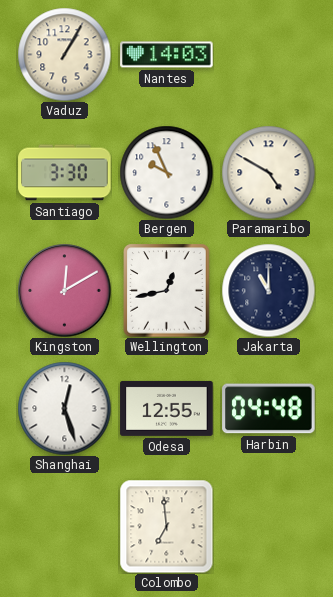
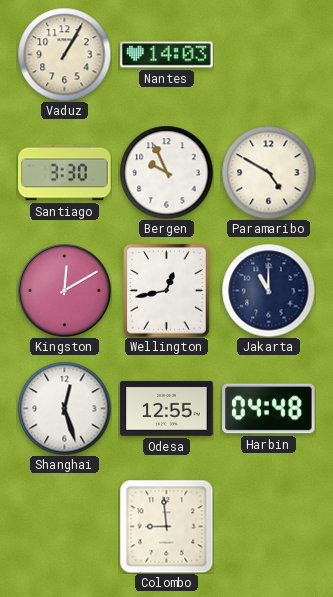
Colombo: 6:59 -> 8:59 (166, 526)
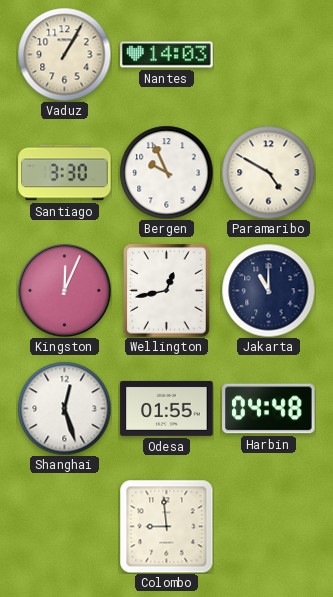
Kingston: 12:10 -> 12:04 (64, 290)
Odesa: 12:55 -> 01:55 (167, 408)
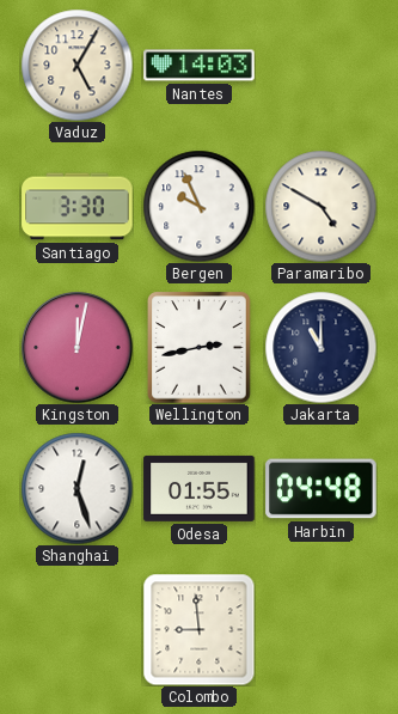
Vaduz: 1:05 -> 5:05 (76, 65)
Kingston: 12:04 -> 12:02 (76, 347)
Wellington: 12:43 -> 2:43 (200, 348)
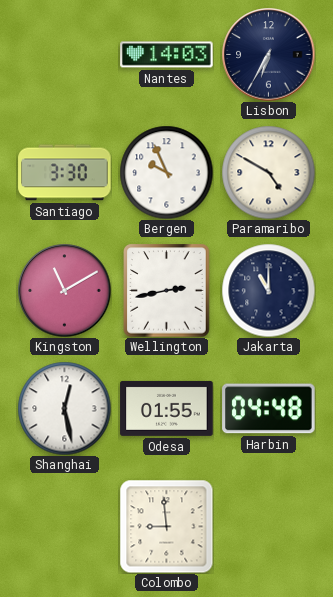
Vaduz: 5:05 -> none (76, 65)
Lisbon: none -> 6:35 (268, 54)
Kingston: 12:02 -> 11:10 (64, 290)
Shanghai: 12:27 -> 12:28 (64, 408)
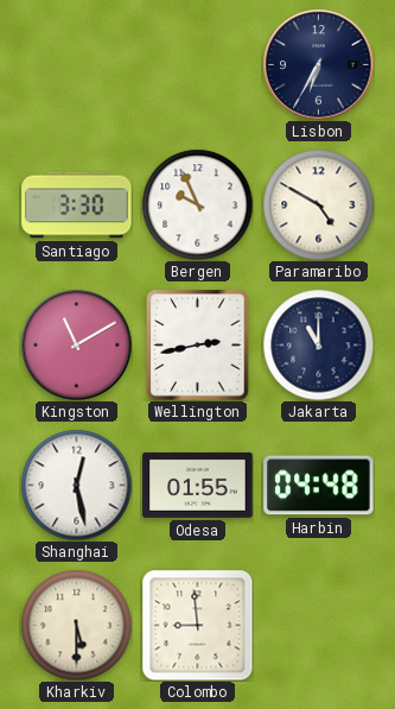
Nantes: 14:03 -> none (167, 55)
Kharkiv: none -> 5:30 (76, 625)
